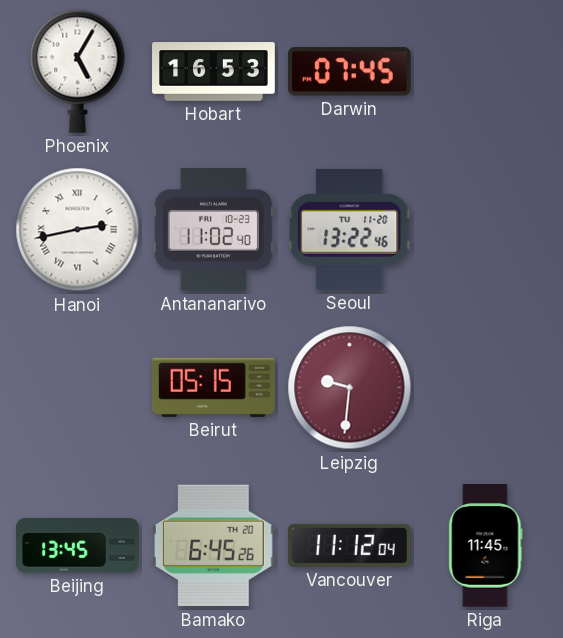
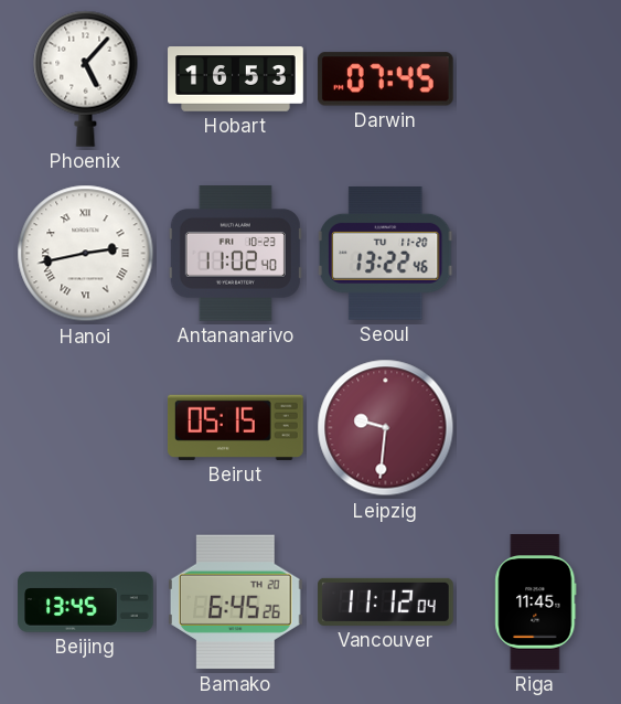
Phoenix: 5:05 -> 5:07 (86, 78)
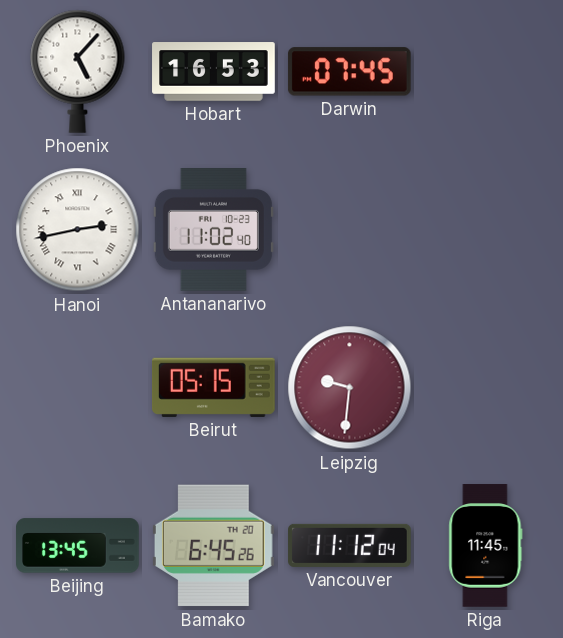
Seoul: 13:22 -> none (385, 253)
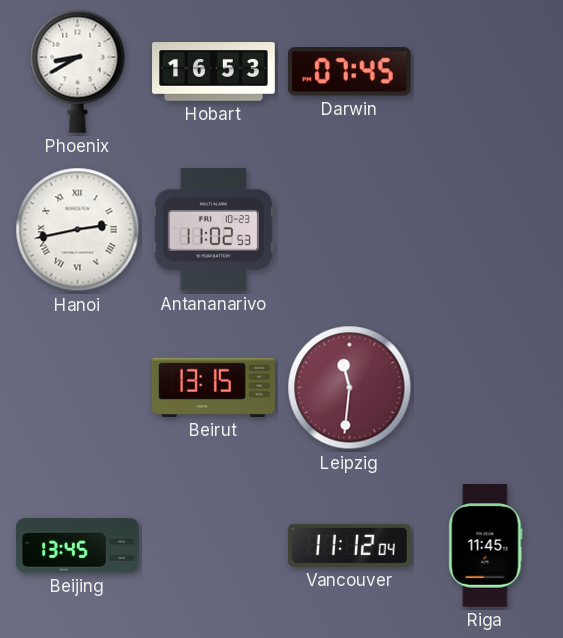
Phoenix: 5:07 -> 8:40 (78, 71)
Antananarivo: 11:02:40 -> 11:02:53 (213, 230)
Beirut: 05:15 -> 13:15 (214, 387)
Leipzig: 9:31 -> 11:31 (350, 388)
Bamako: 6:45 -> none (213, 546)
